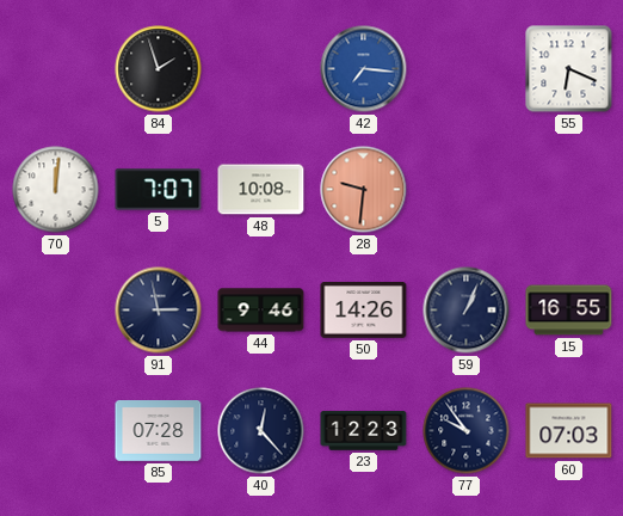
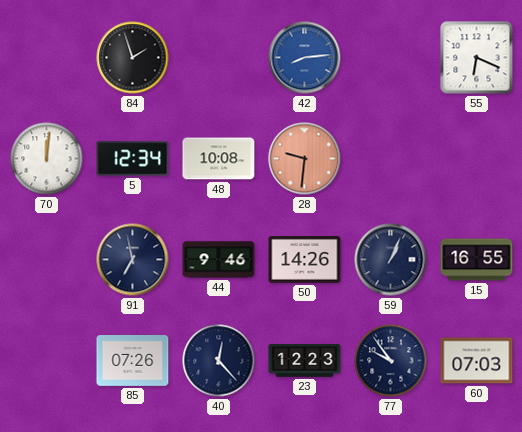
42: 7:16 -> 8:14 (305, 58)
5: 7:07 -> 12:34 (133, 159)
91: 2:58 -> 6:58 (133, 260)
85: 07:28 -> 07:26 (133, 361)
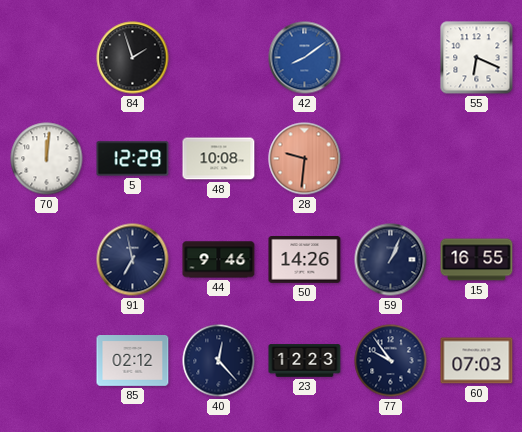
42: 8:14 -> 8:09 (305, 58)
5: 12:34 -> 12:29 (133, 159)
85: 07:26 -> 02:12 (133, 361)
